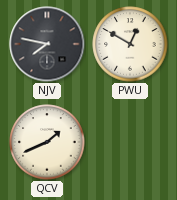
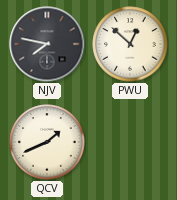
PWU: 12:50 -> 12:52 (130, 44)
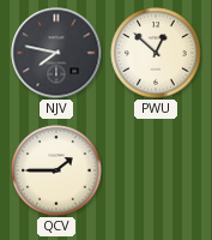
QCV: 1:41 -> 1:45 (56, 170)
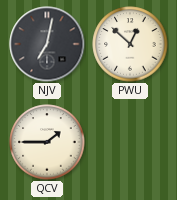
NJV: 7:47 -> 7:02 (47, 44)
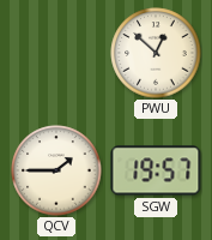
NJV: 7:02 -> none (47, 44)
SGW: none -> 19:57 (156, 170)
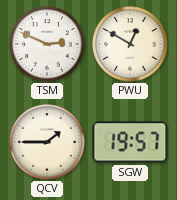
TSM: none -> 2:49 (47, 44)
PWU: 12:52 -> 12:50 (130, 44)
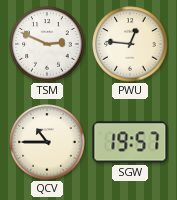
PWU: 12:50 -> 12:46 (130, 44)
QCV: 1:45 -> 10:45 (47, 142)
